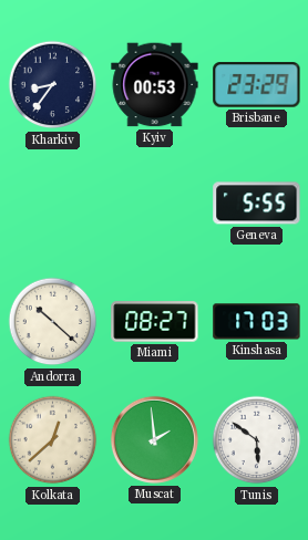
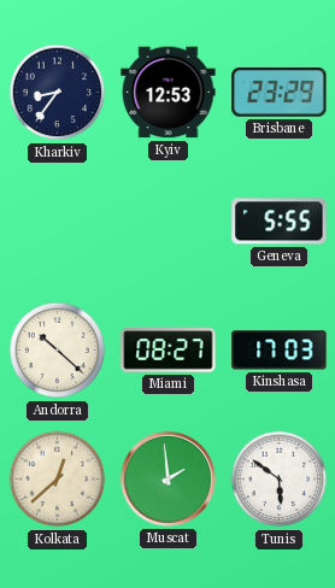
Kyiv: 00:53 -> 12:53 (169, 93)
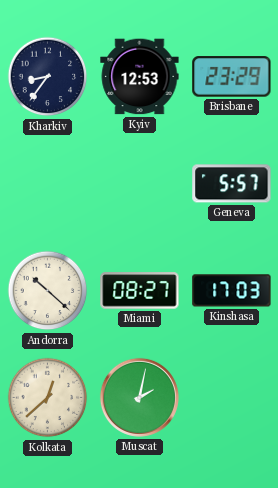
Geneva: 5:55 -> 5:57 (232, 184)
Muscat: 1:59 -> 2:02 (139, 397)
Tunis: 5:51 -> none (280, 480)
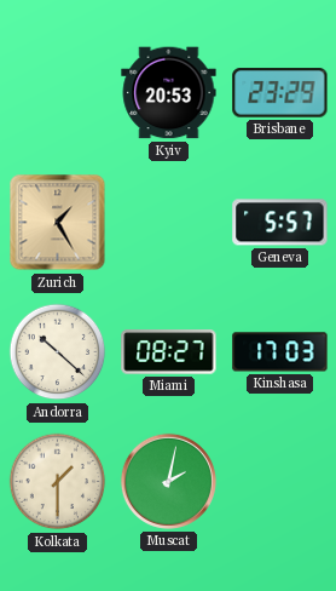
Kharkiv: 8:36 -> none (48, 77)
Kyiv: 12:53 -> 20:53 (169, 93)
Zurich: none -> 1:25 (58, 223)
Kolkata: 12:38 -> 1:30 (58, 482)
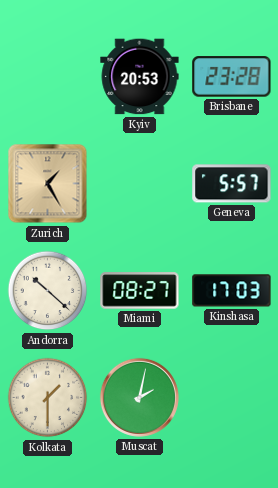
Brisbane: 23:29 -> 23:28 (232, 77)
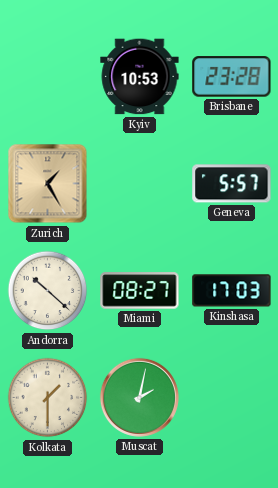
Kyiv: 20:53 -> 10:53 (140, 77)
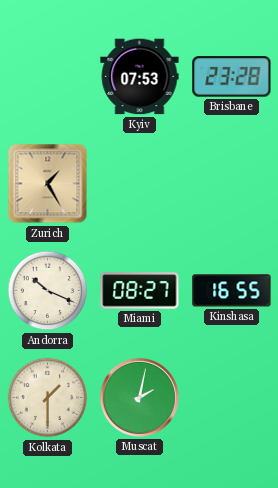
Kyiv: 10:53 -> 07:53 (140, 77)
Geneva: 5:57 -> none (232, 184)
Andorra: 10:22 -> 10:19 (48, 291)
Kinshasa: 17:03 -> 16:55 (232, 291)
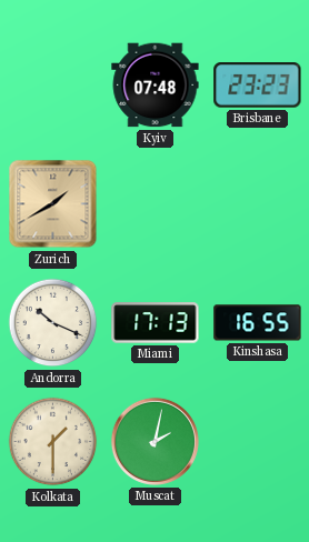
Kyiv: 07:53 -> 07:48 (156, 86)
Brisbane: 23:28 -> 23:23 (258, 86)
Zurich: 1:25 -> 1:40 (53, 204)
Miami: 08:27 -> 17:13 (156, 323)
